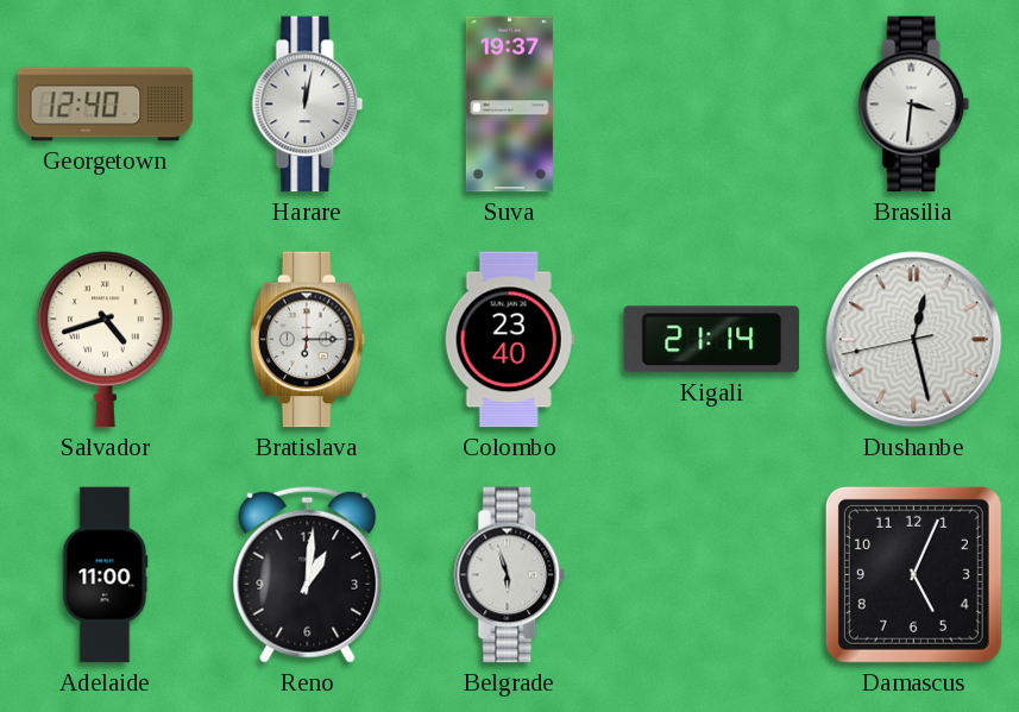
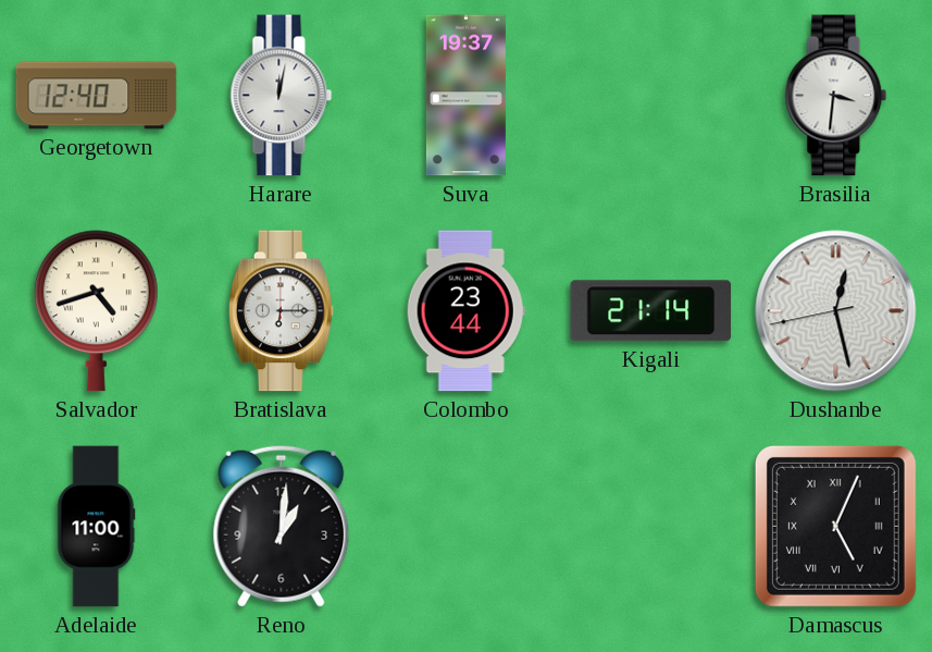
Colombo: 23:40 -> 23:44 (465, 311)
Belgrade: 5:57 -> none (510, 575)
Damascus numerals: Arabic -> Roman (835, 526)
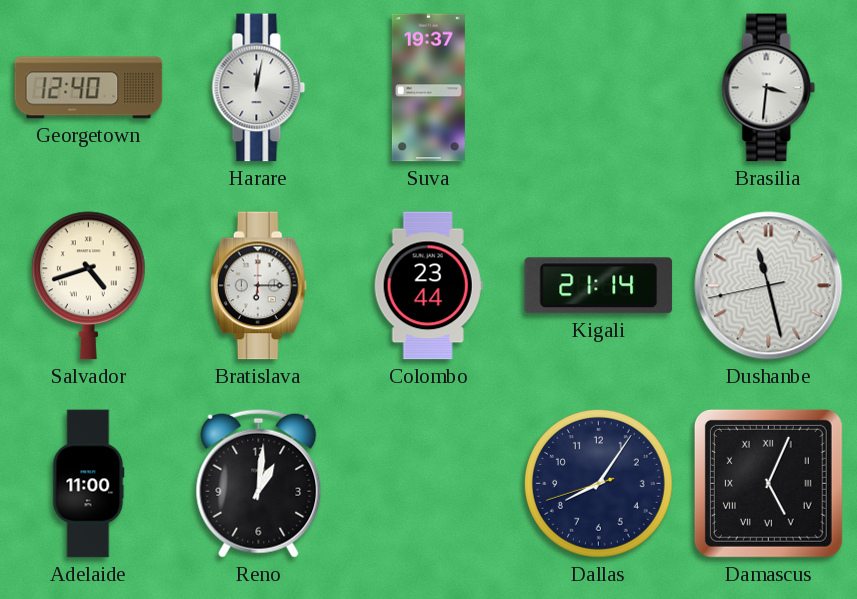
Dushanbe: 12:27 -> 11:27 (769, 286)
Dallas: none -> 8:05 (598, 483)
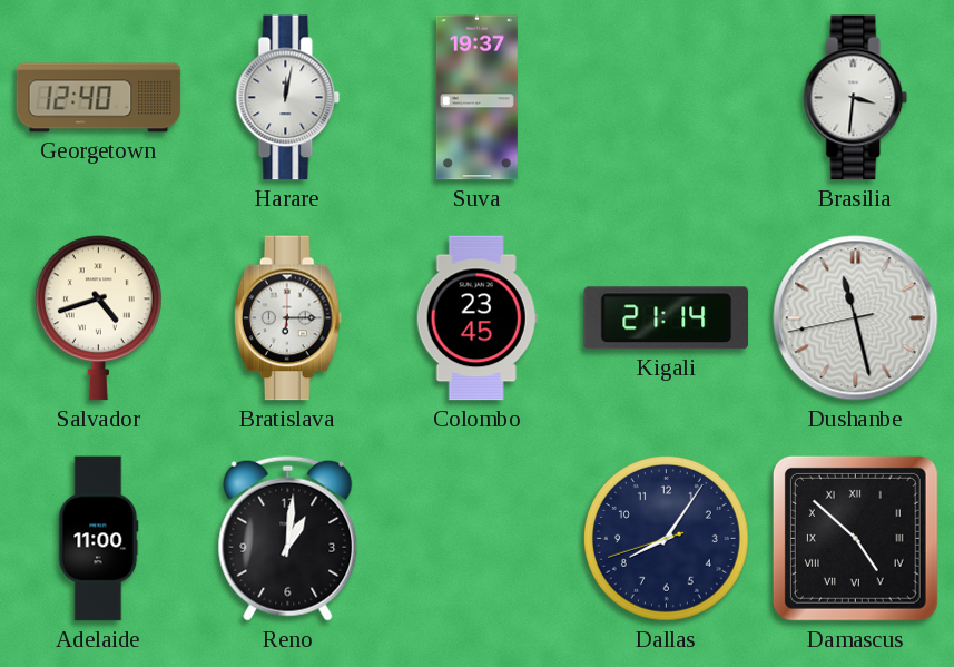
Colombo: 23:44 -> 23:45 (476, 318)
Damascus: 5:04 -> 4:52 (855, 538)
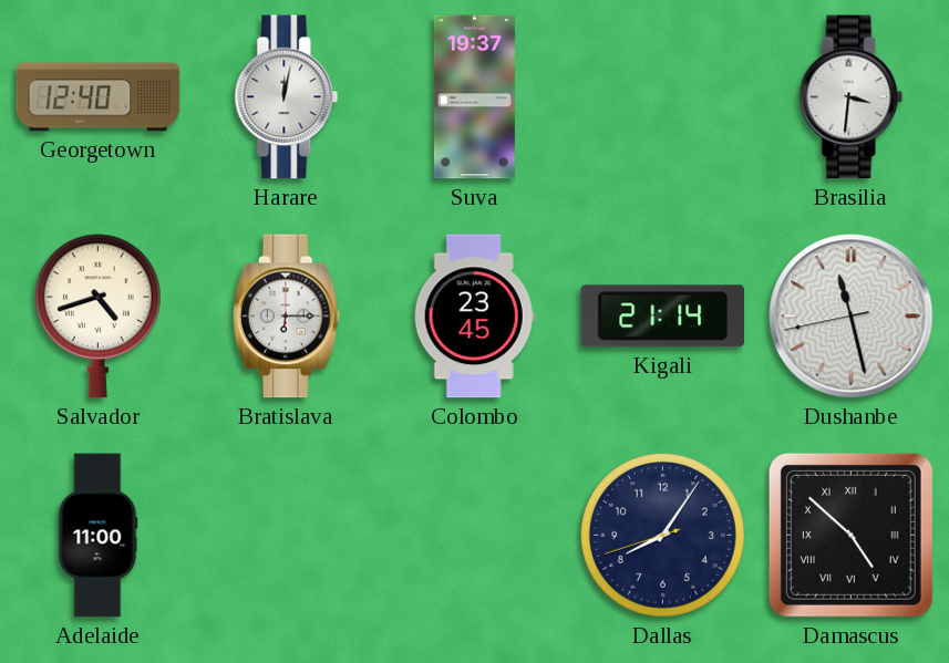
Reno: 1:01 -> none (288, 538)
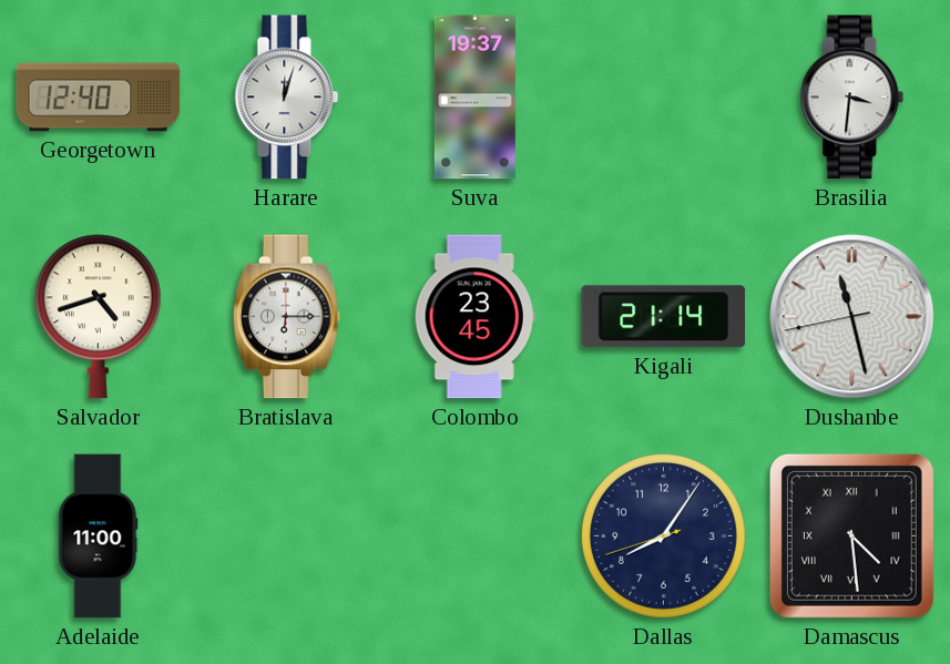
Harare: 12:02 -> 12:03 (287, 98)
Damascus: 4:52 -> 4:29 (851, 535)
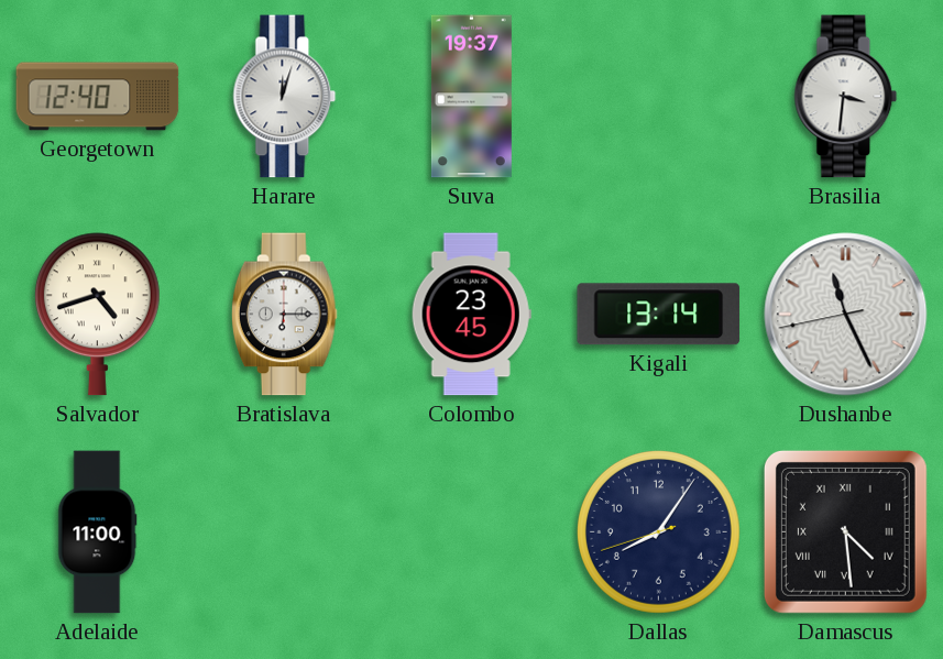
Kigali: 21:14 -> 13:14 (659, 315)
Dushanbe: 11:27 -> 11:25 (846, 315)
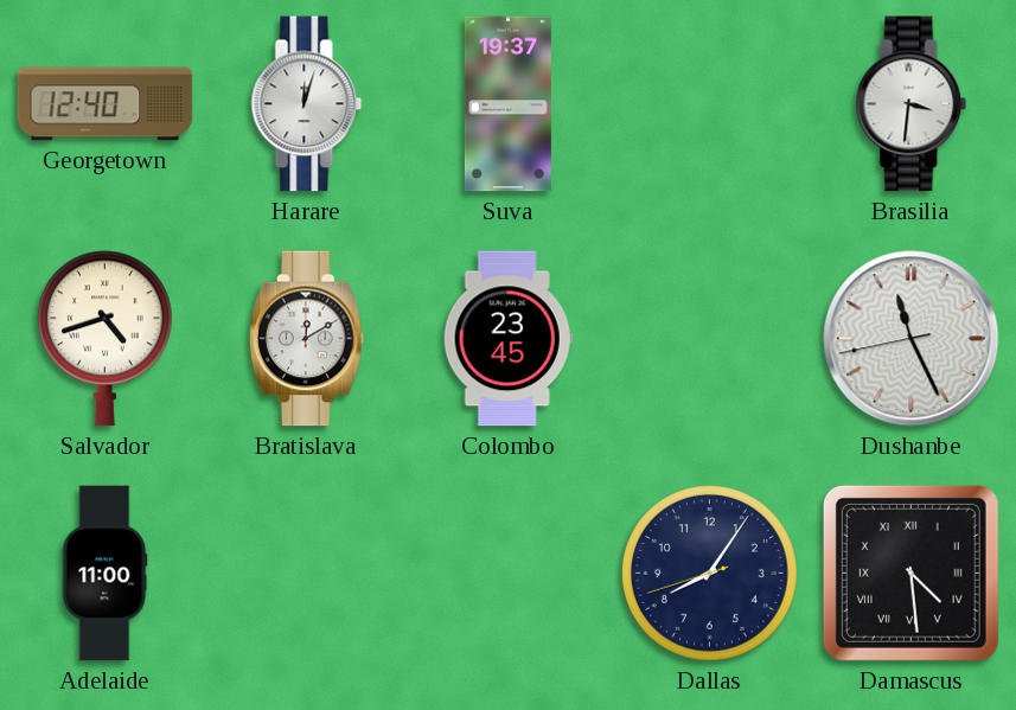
Bratislava: 6:15 -> 12:10 (306, 339)
Kigali: 13:14 -> none (659, 315)
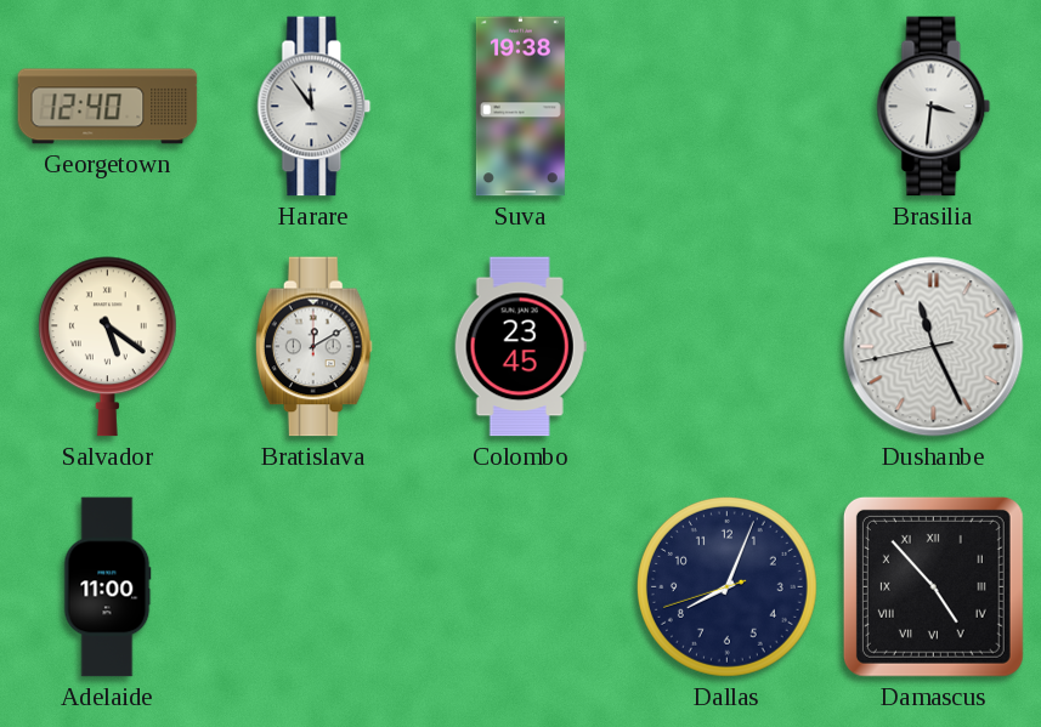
Harare: 12:03 -> 11:54 (315, 107)
Suva: 19:37 -> 19:38 (520, 107)
Salvador: 4:42 -> 5:21 (107, 347)
Dallas: 8:05 -> 8:03 (726, 586)
Damascus: 4:29 -> 4:53 (933, 586)
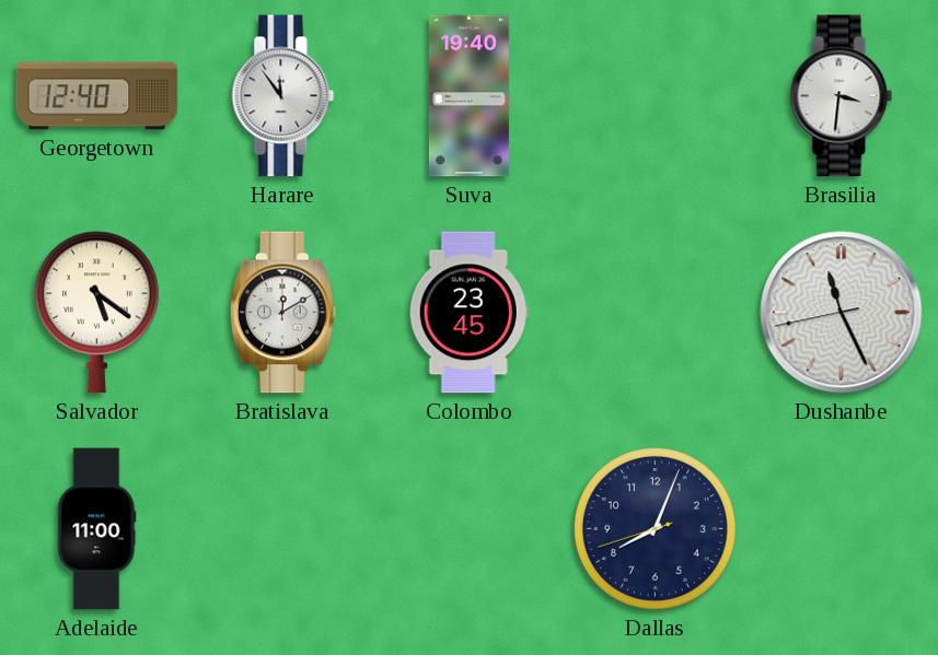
Suva: 19:38 -> 19:40 (468, 96)
Damascus: 4:53 -> none (933, 586)
